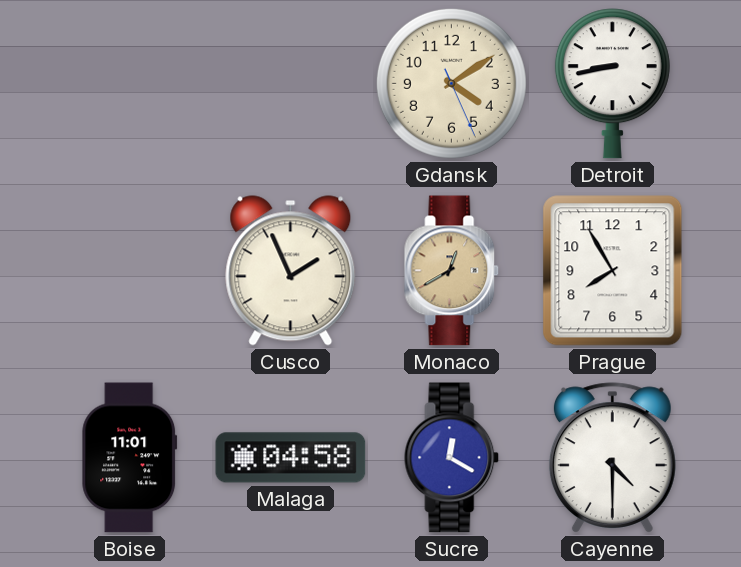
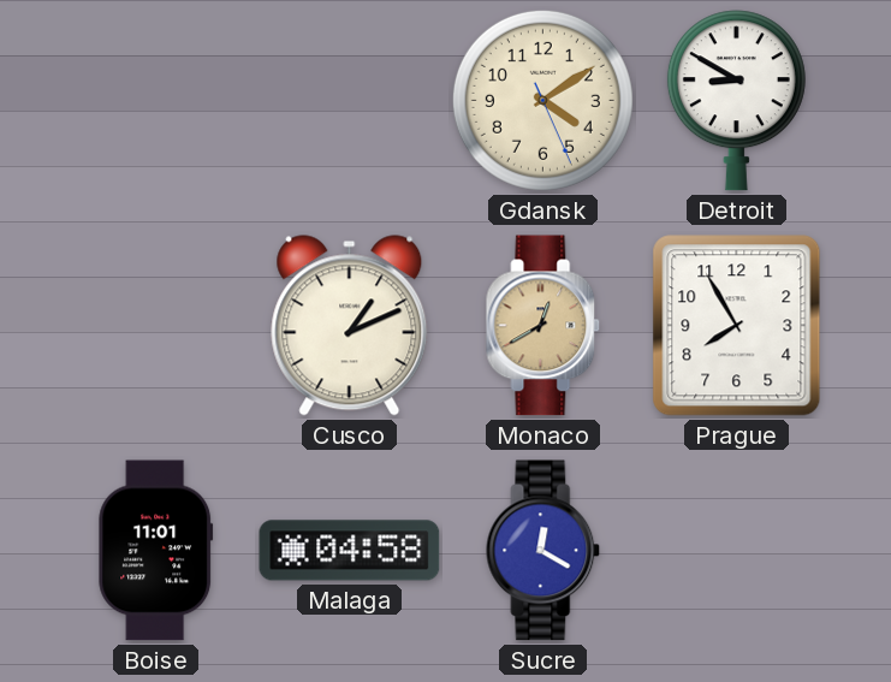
Detroit: 8:43 -> 8:50 (736, 101)
Cusco: 1:56 -> 1:11 (350, 326)
Cayenne: 4:30 -> none (612, 458)
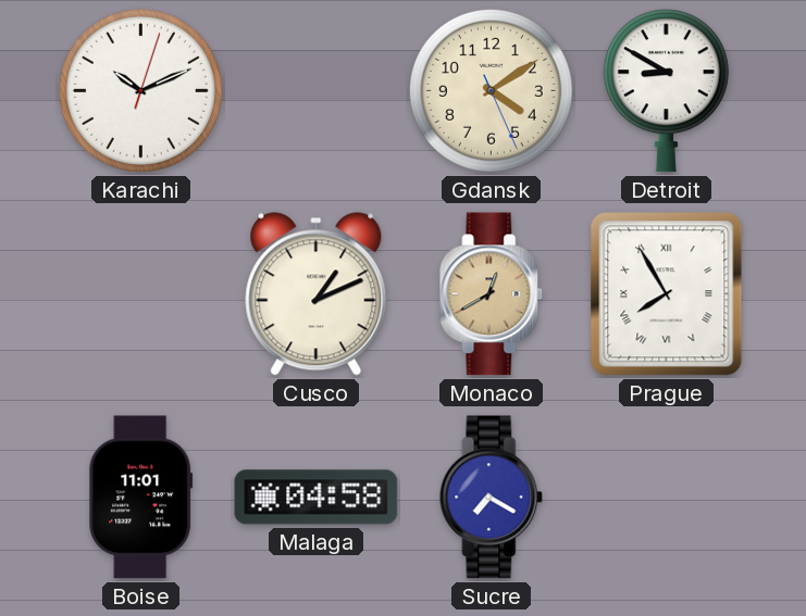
Karachi: none -> 10:11 (140, 90)
Prague numerals: Arabic -> Roman (667, 294)
Sucre: 12:20 -> 7:20 (492, 498)
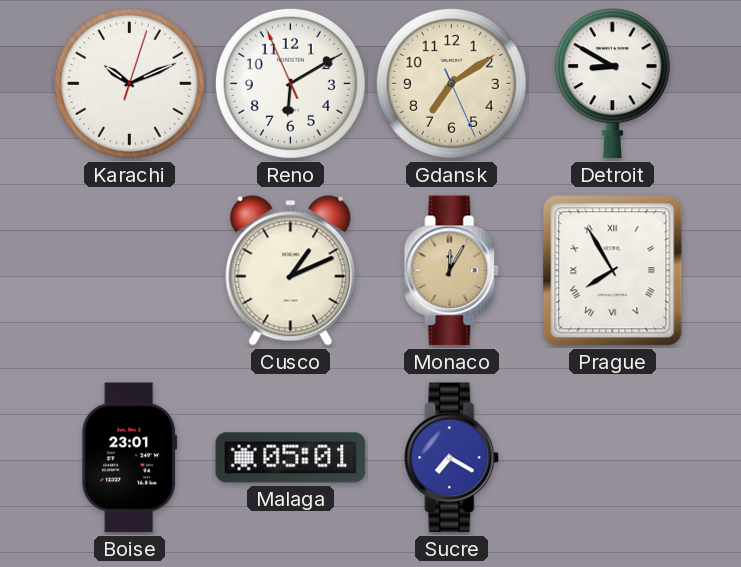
Reno: none -> 6:09 (290, 83)
Gdansk: 4:09 -> 7:09 (451, 83)
Monaco: 12:40 -> 12:05 (452, 271)
Boise: 11:01 -> 23:01 (130, 458)
Malaga: 04:58 -> 05:01 (291, 458)
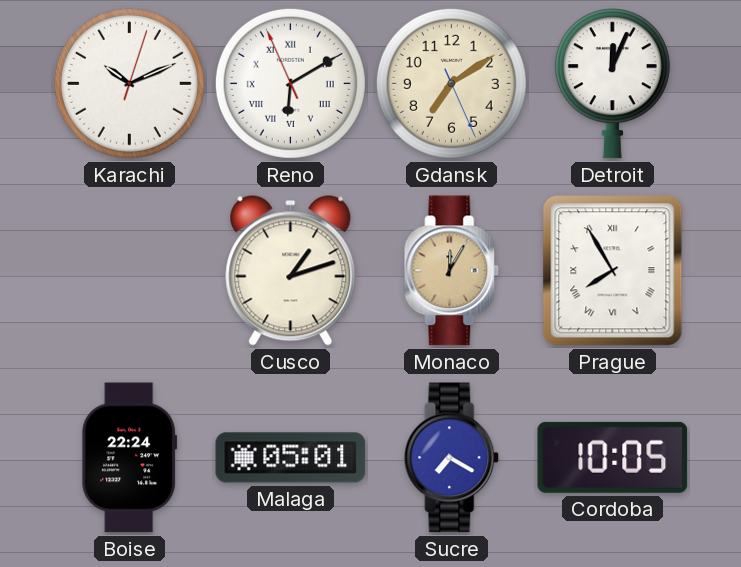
Reno numerals: Arabic -> Roman (290, 83)
Detroit: 8:50 -> 12:04 (612, 84)
Cusco: 1:11 -> 1:12 (291, 271)
Boise: 23:01 -> 22:24 (130, 458)
Cordoba: none -> 10:05 (613, 457)
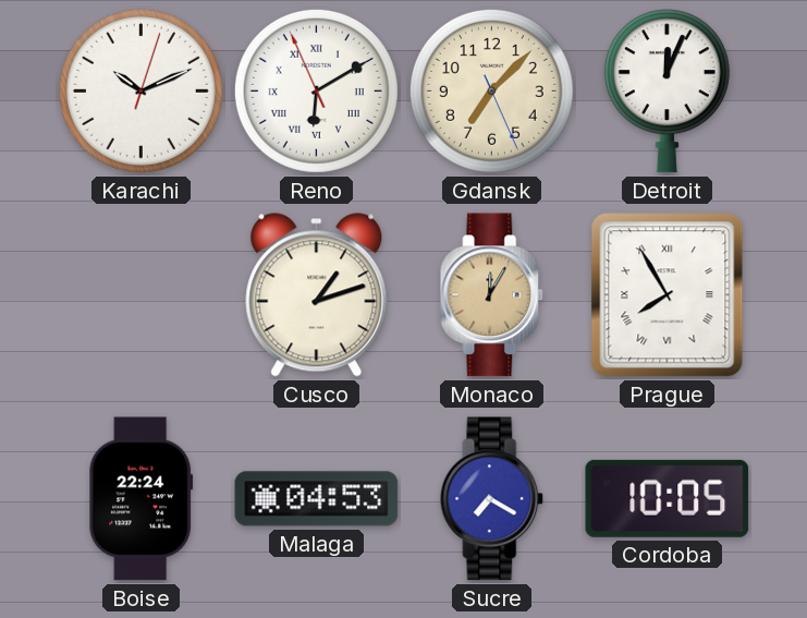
Gdansk: 7:09 -> 7:07 (491, 90)
Malaga: 05:01 -> 04:53 (317, 499)
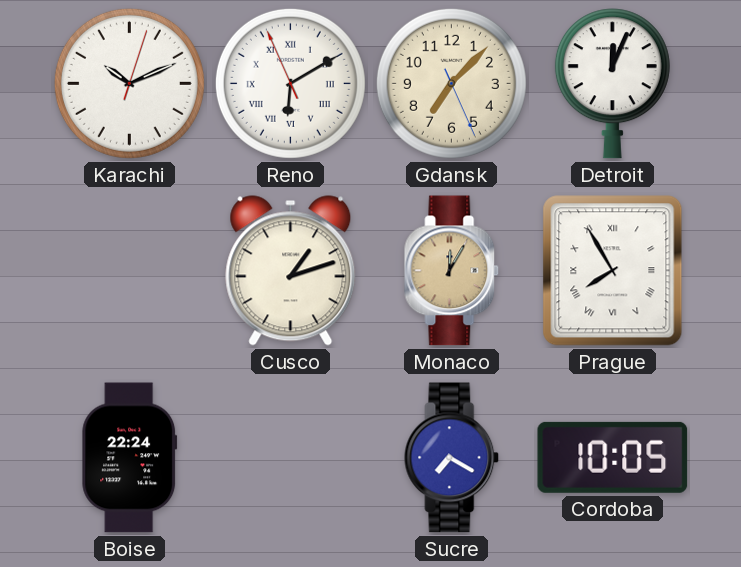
Malaga: 04:53 -> none (317, 499)
